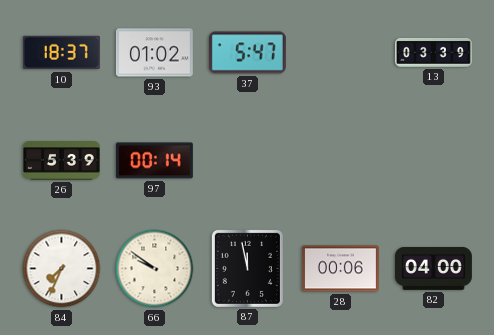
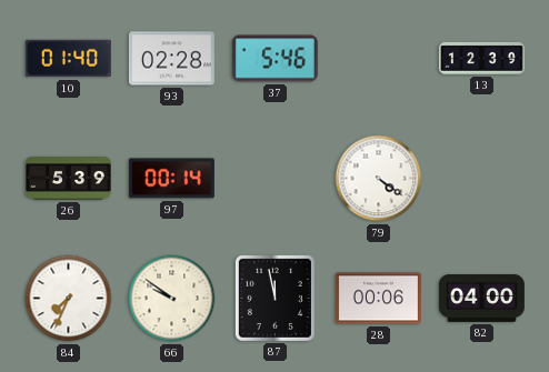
10: 18:37 -> 01:40 (68, 59)
93: 01:02 -> 02:28 (171, 59)
37: 5:47 -> 5:46 (274, 59)
13: 03:39 -> 12:39 (481, 59)
79: none -> 4:21 (379, 179)
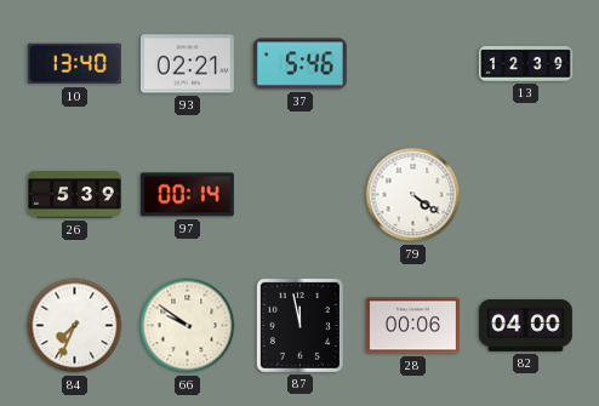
10: 01:40 -> 13:40 (74, 64)
93: 02:28 -> 02:21 (187, 64)
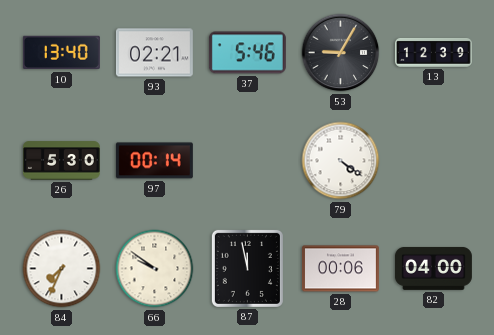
53: none -> 9:05 (341, 53)
26: 5:39 -> 5:30 (61, 161)
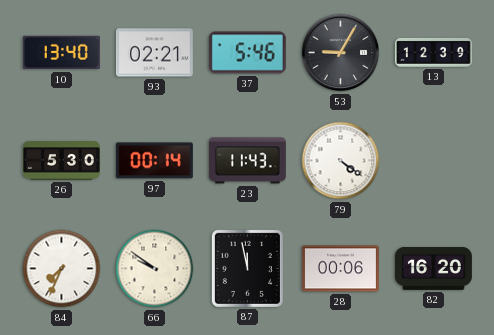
23: none -> 11:43 (247, 161)
82: 04:00 -> 16:20 (433, 268)
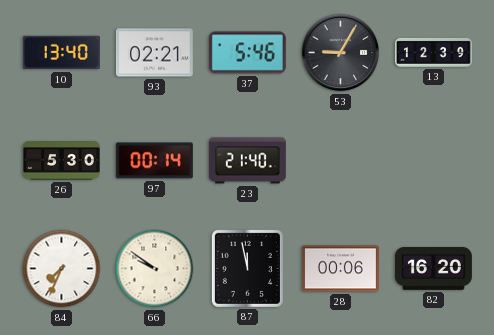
23: 11:43 -> 21:40 (247, 161)
79: 4:21 -> none (341, 161)
